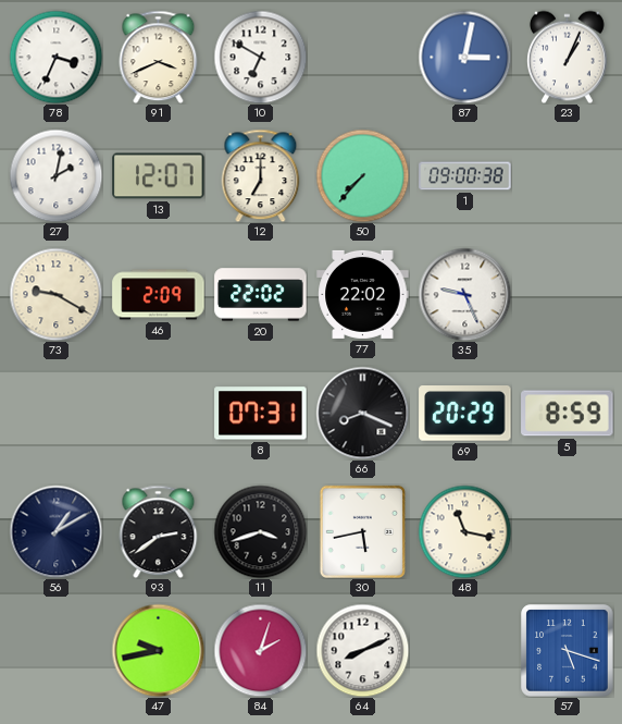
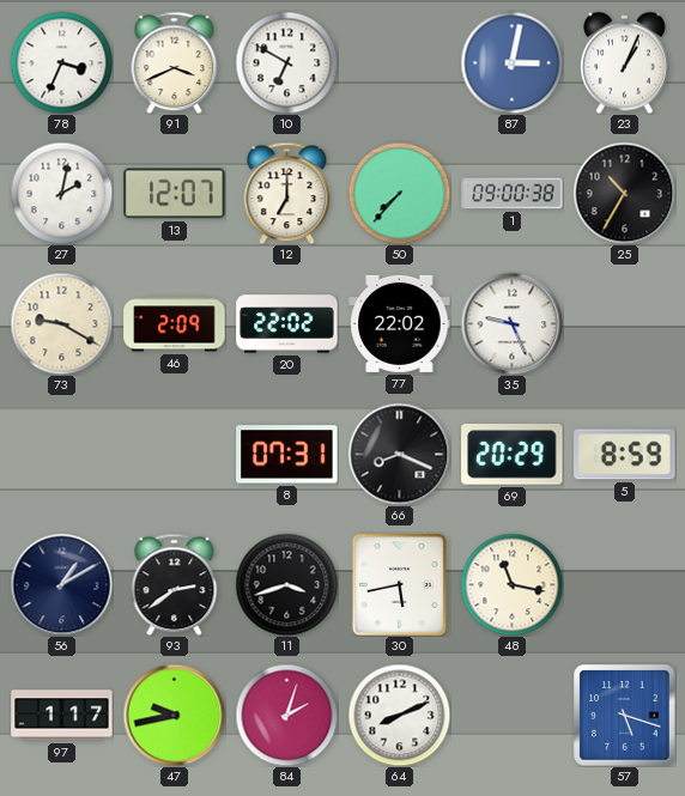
25: none -> 10:35 (624, 193)
97: none -> 1:17 (62, 716)
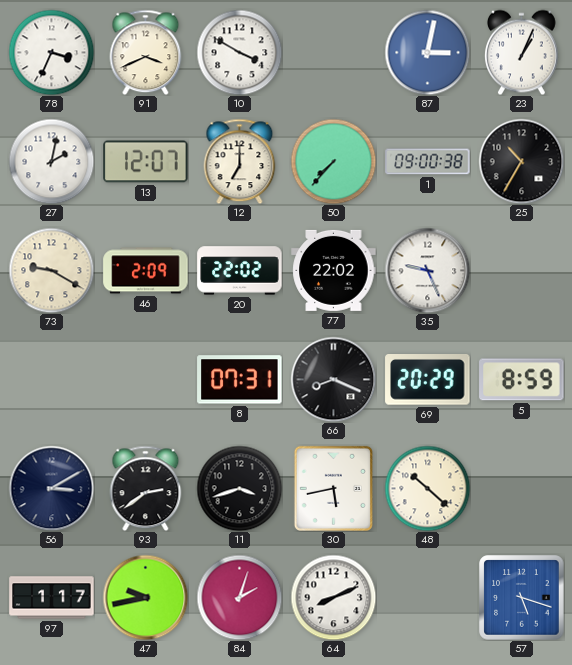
10: 6:50 -> 3:50 (239, 52)
56: 1:10 -> 3:10 (51, 488)
48: 11:17 -> 10:22 (427, 488)
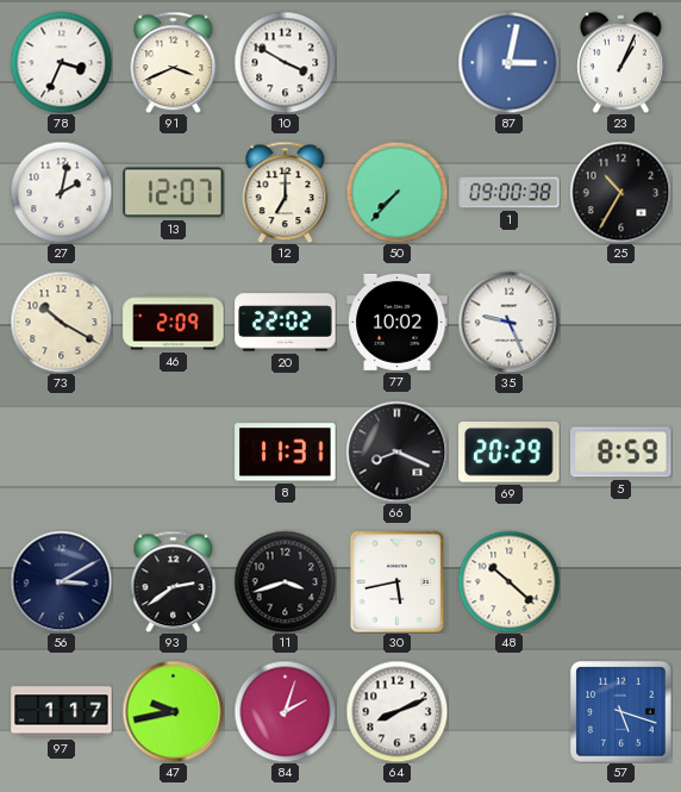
73: 9:20 -> 10:20 (61, 322)
77: 22:02 -> 10:02 (398, 322)
8: 07:31 -> 11:31 (286, 453)
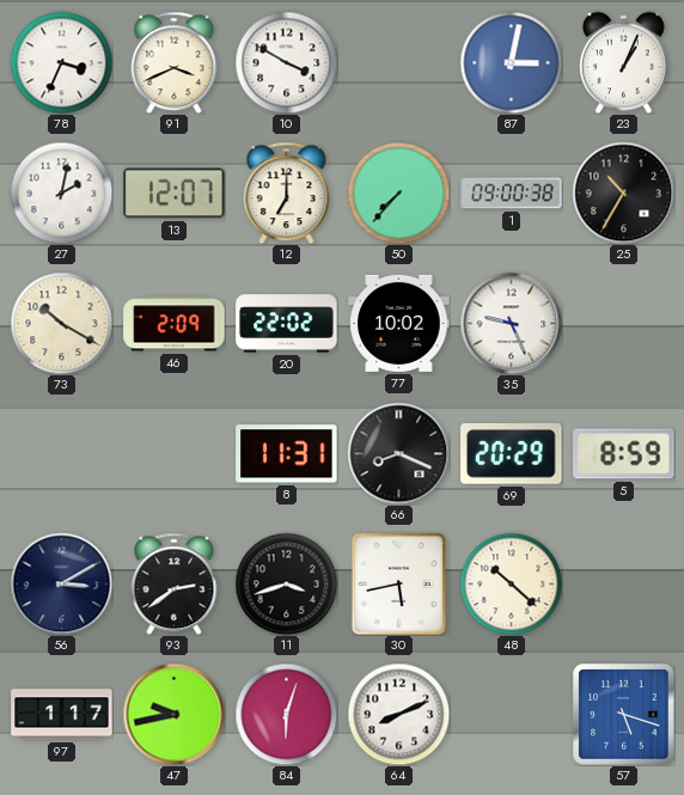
84: 2:03 -> 6:03 (286, 714)
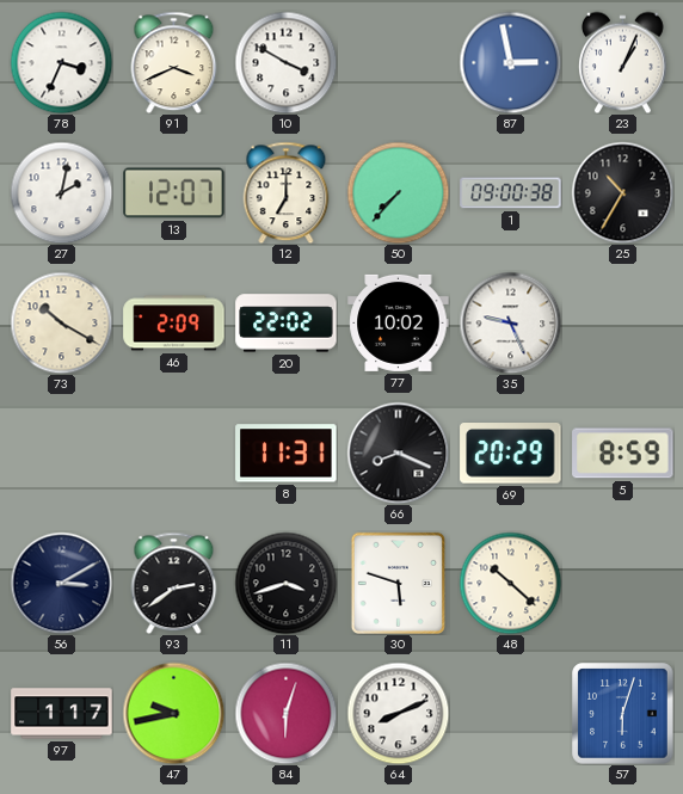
87: 3:02 -> 2:58 (510, 62)
30: 5:43 -> 5:48 (398, 583)
57: 5:18 -> 6:03 (623, 714)
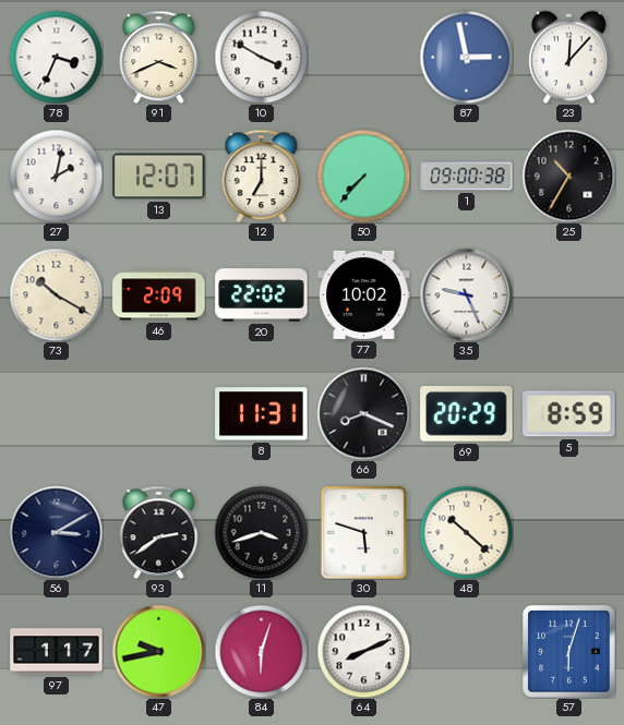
23: 1:04 -> 12:07 (569, 57)
